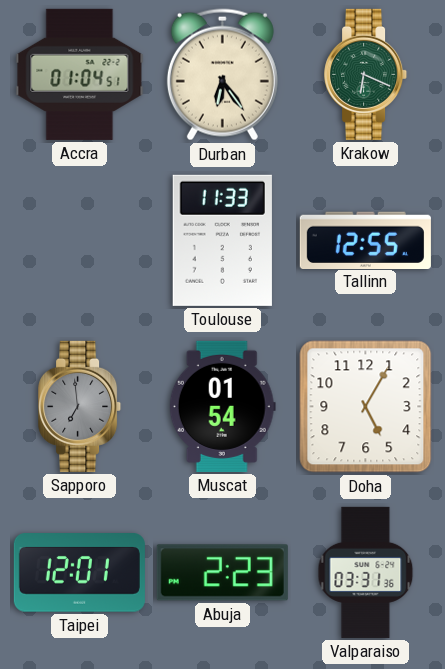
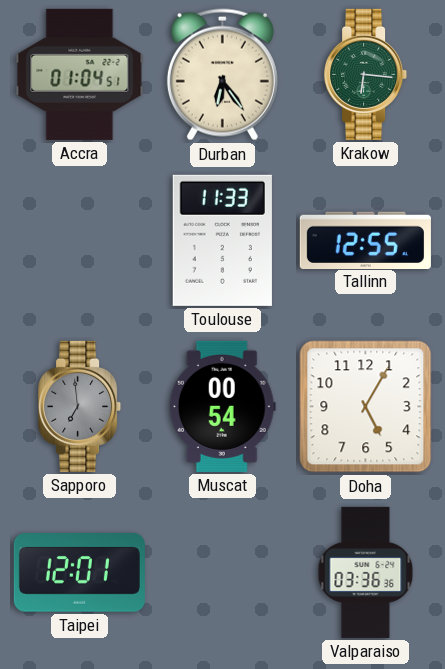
Krakow: 6:19 -> 6:16 (366, 74)
Muscat: 01:54 -> 00:54 (222, 406)
Abuja: 2:23 -> none (222, 573)
Valparaiso: 03:31 -> 03:36 (366, 572)
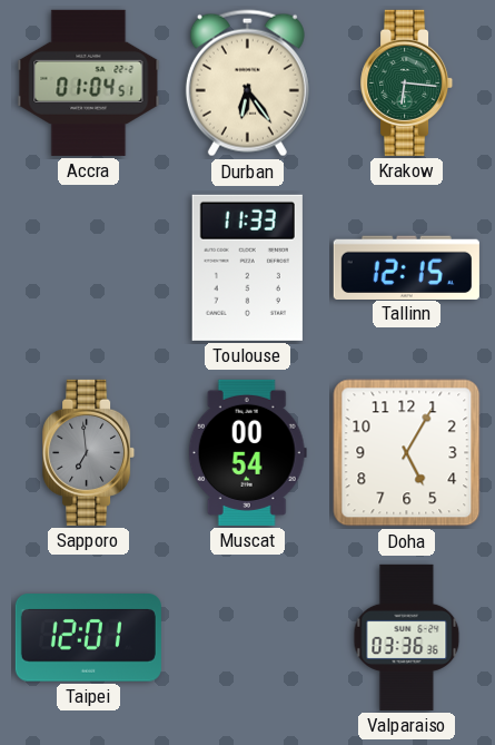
Tallinn: 12:55 -> 12:15 (406, 267)
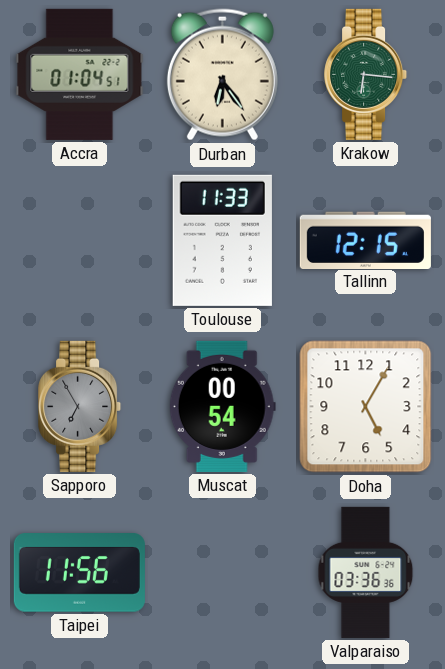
Sapporo: 6:59 -> 6:55 (80, 406)
Taipei: 12:01 -> 11:56 (79, 573)
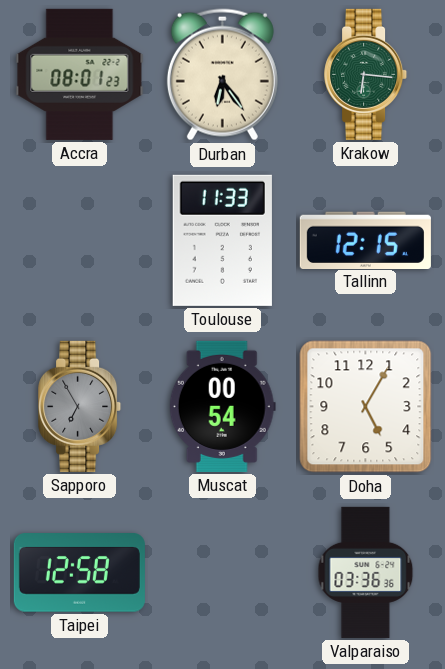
Accra: 01:04 -> 08:01 (80, 74)
Taipei: 11:56 -> 12:58 (79, 573)
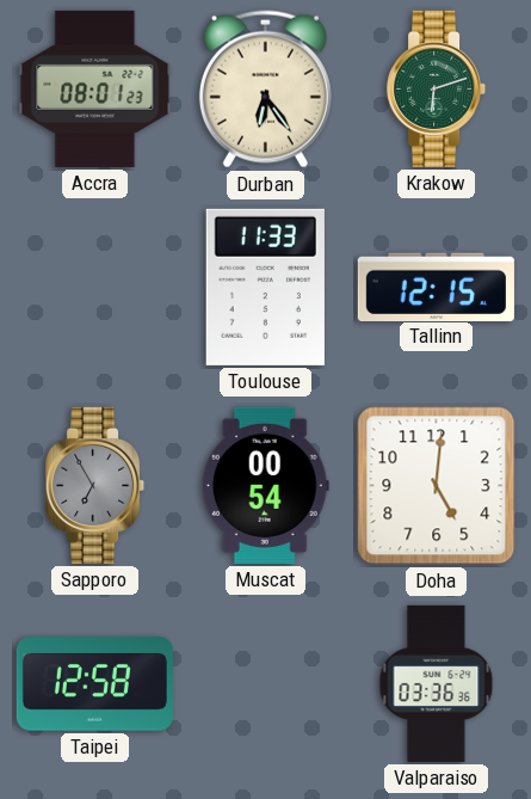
Krakow: 6:16 -> 6:12 (437, 88)
Doha: 5:05 -> 5:01 (437, 486)
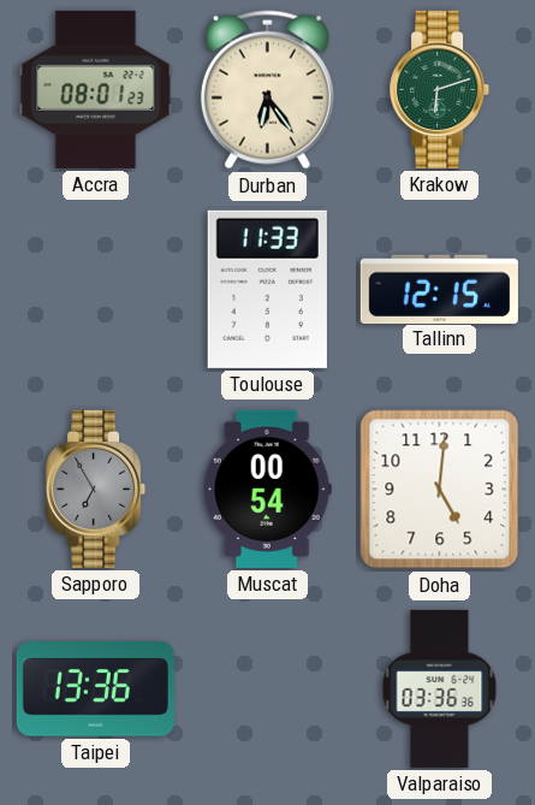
Taipei: 12:58 -> 13:36 (95, 689)
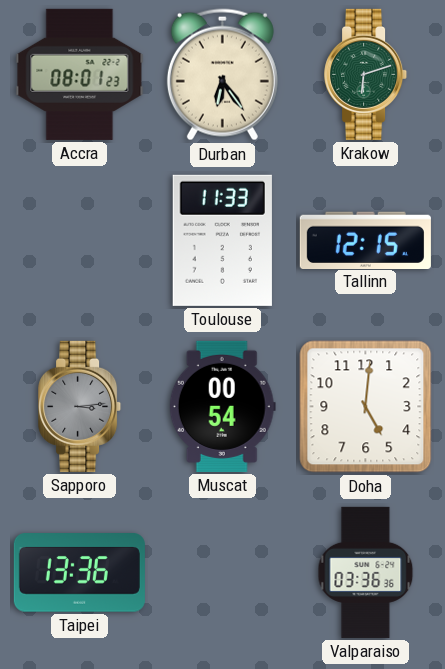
Sapporo: 6:55 -> 3:14 (80, 406)
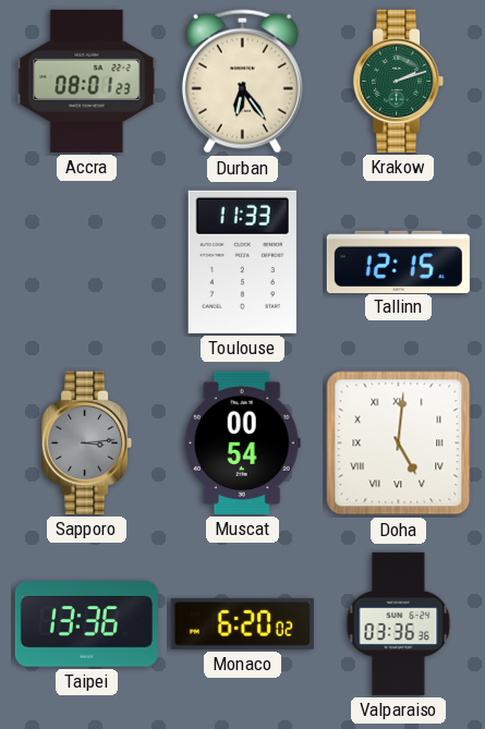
Krakow: 6:12 -> 2:12 (399, 81)
Doha numerals: Arabic -> Roman (399, 444)
Monaco: none -> 6:20 (242, 623)
